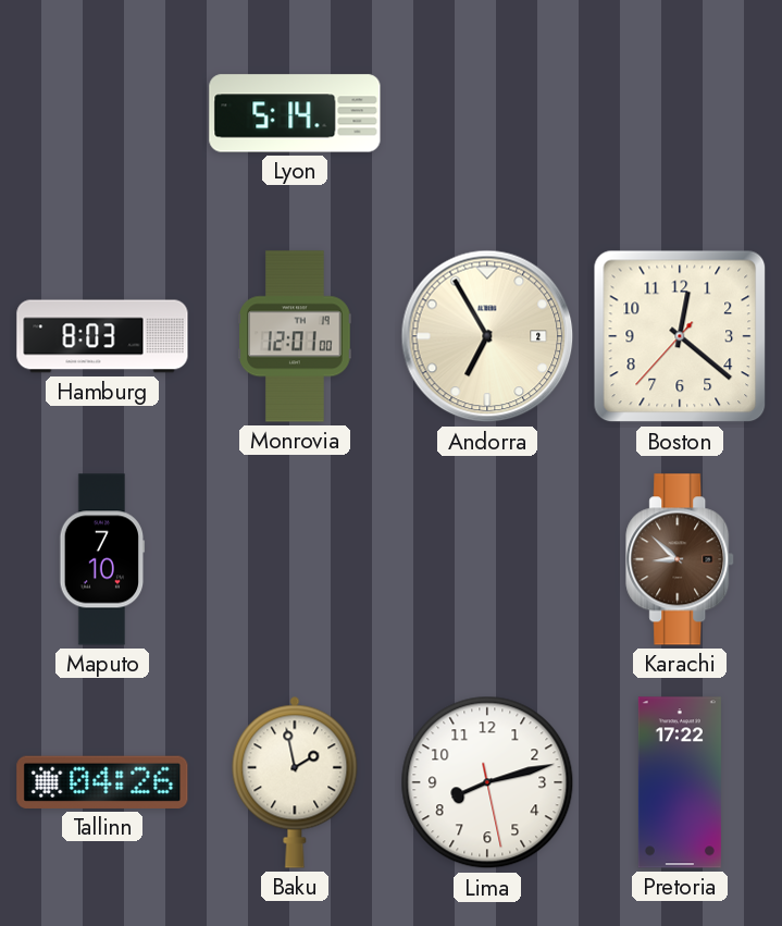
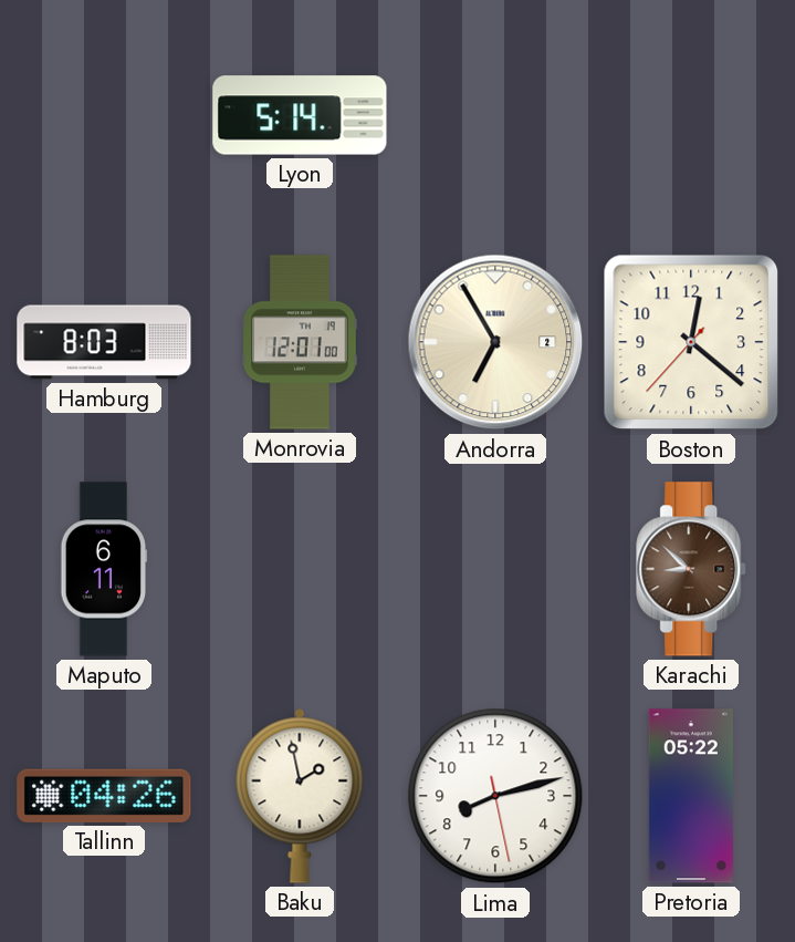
Maputo: 7:10 -> 6:11 (104, 569)
Pretoria: 17:22 -> 05:22 (691, 796)
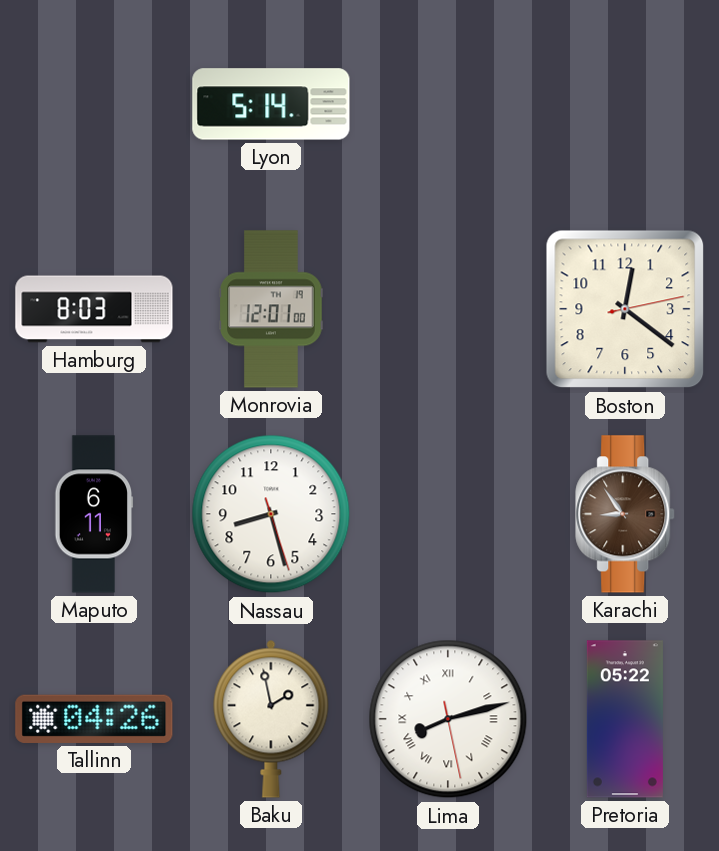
Andorra: 6:55 -> none (495, 342)
Boston: 12:21:37 -> 12:21:13 (625, 309)
Nassau: none -> 8:27 (271, 514)
Karachi: 8:52 -> 8:54 (626, 514)
Lima numerals: Arabic -> Roman (448, 719)
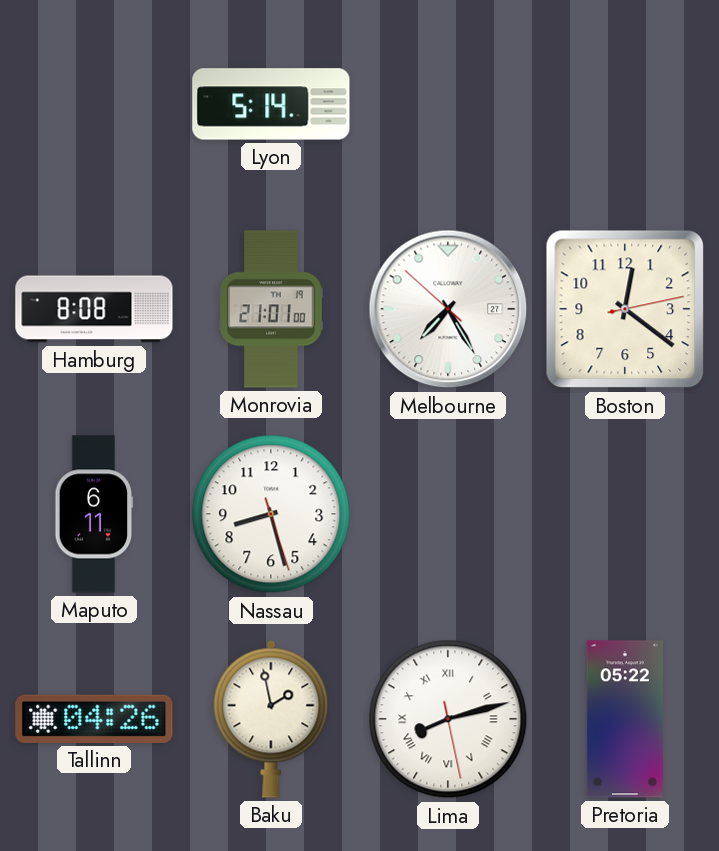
Hamburg: 8:03 -> 8:08 (94, 309)
Monrovia: 12:01 -> 21:01 (271, 309)
Melbourne: none -> 7:24 (448, 309)
Karachi: 8:54 -> none (626, 514)
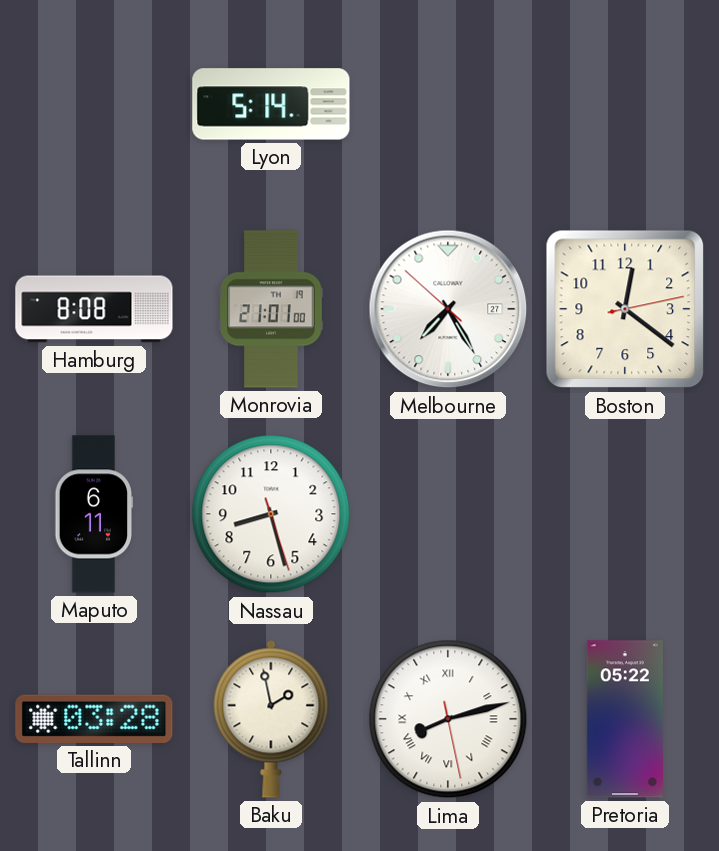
Tallinn: 04:26 -> 03:28 (94, 719)
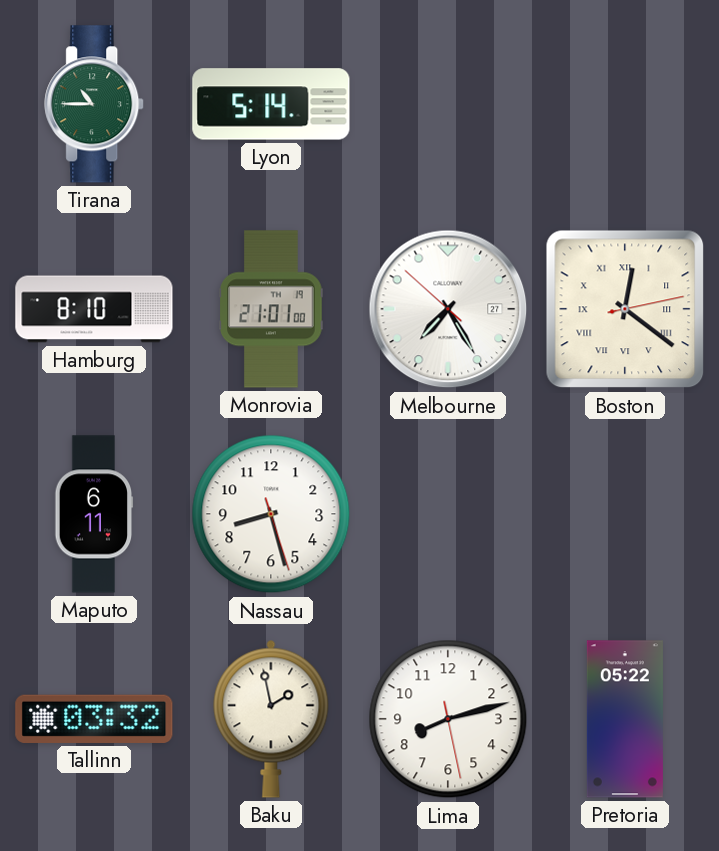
Tirana: none -> 10:45 (95, 104)
Hamburg: 8:08 -> 8:10 (94, 309)
Boston numerals: Arabic -> Roman (625, 309)
Tallinn: 03:28 -> 03:32 (94, 719)
Lima numerals: Roman -> Arabic (448, 719)
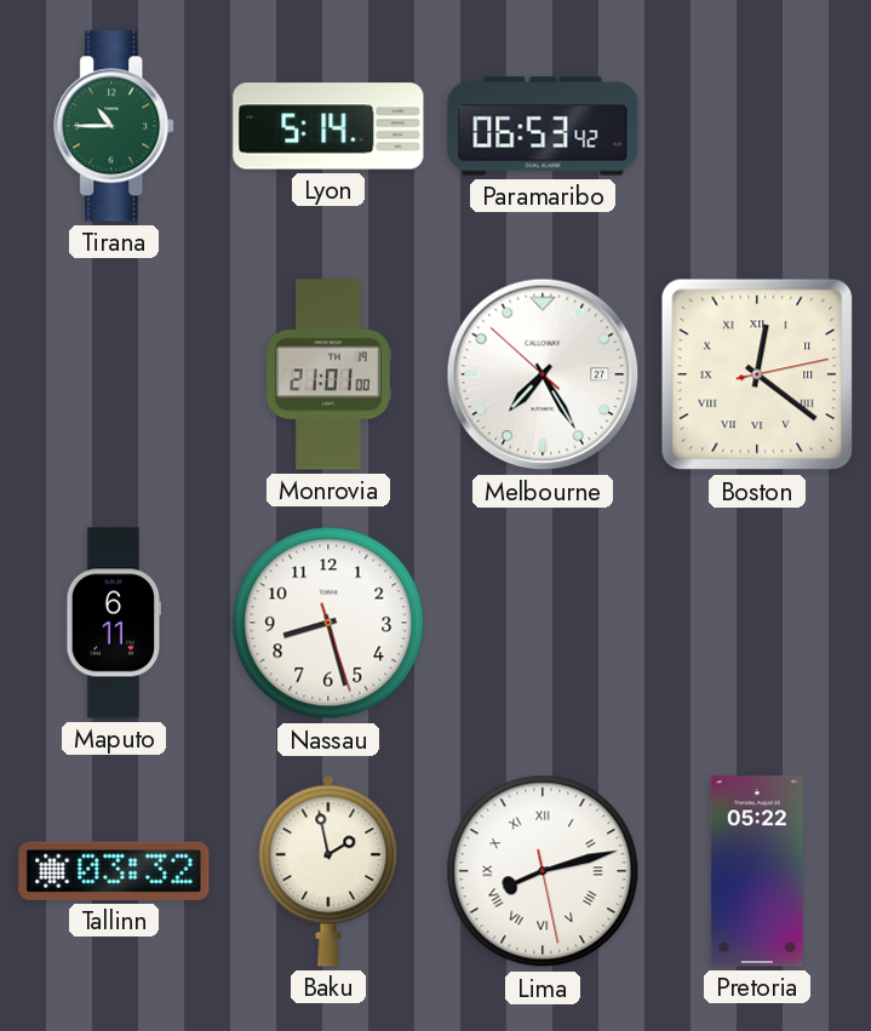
Paramaribo: none -> 06:53 (543, 126)
Hamburg: 8:10 -> none (94, 309)
Lima numerals: Arabic -> Roman (543, 871)
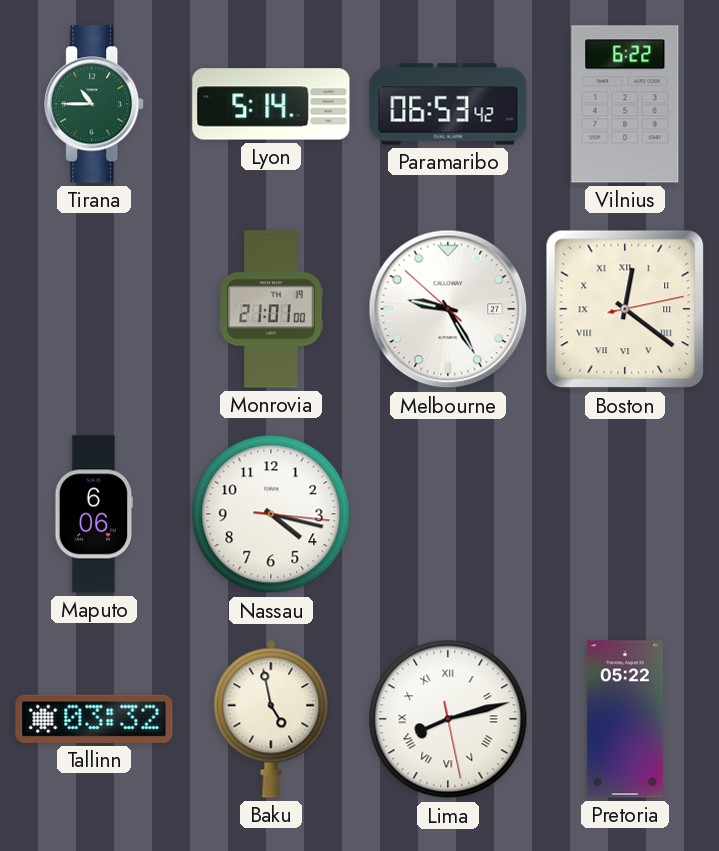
Vilnius: none -> 6:22 (625, 104)
Melbourne: 7:24 -> 9:24 (448, 309)
Maputo: 6:11 -> 6:06 (94, 514)
Nassau: 8:27 -> 4:17 (271, 514)
Baku: 1:58 -> 4:58 (271, 719)
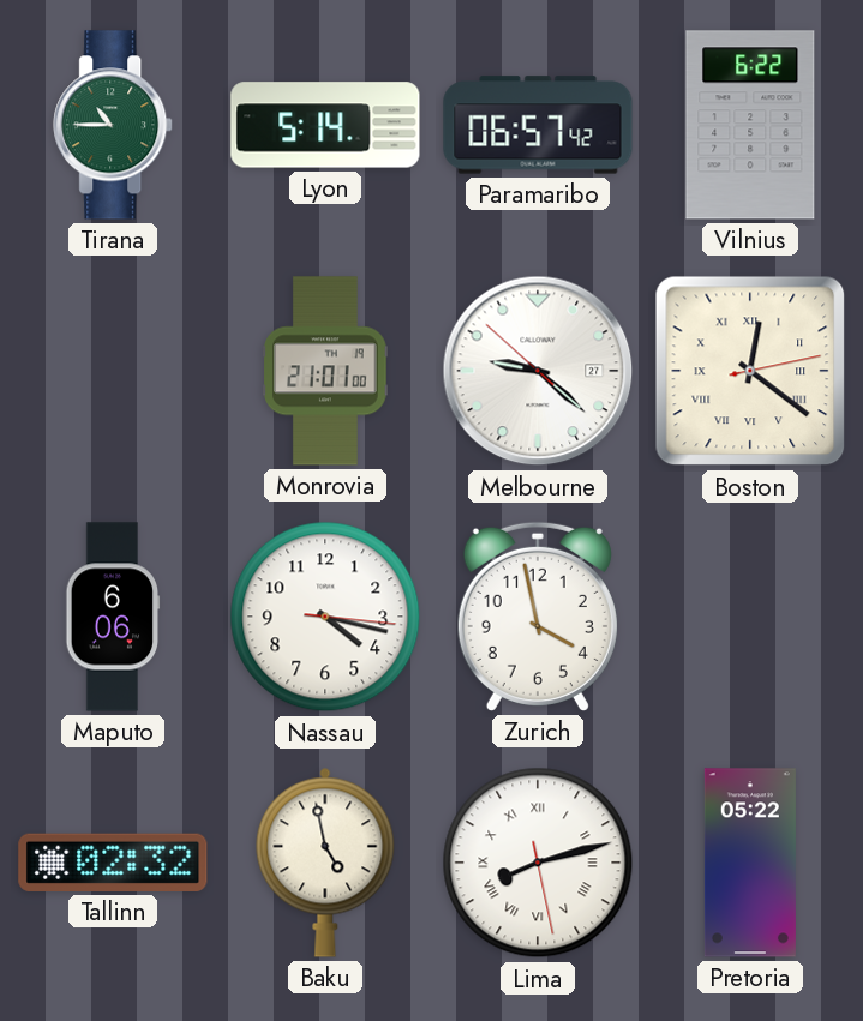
Paramaribo: 06:53 -> 06:57 (538, 125)
Melbourne: 9:24 -> 9:21 (538, 371)
Zurich: none -> 3:58 (538, 617)
Tallinn: 03:32 -> 02:32 (113, 863)
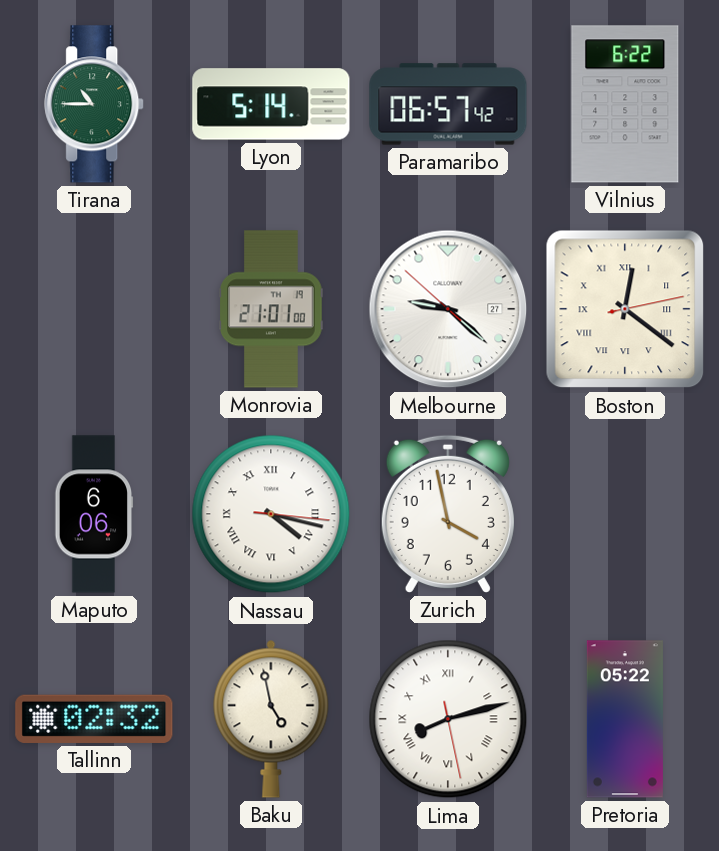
Nassau numerals: Arabic -> Roman (271, 514)
